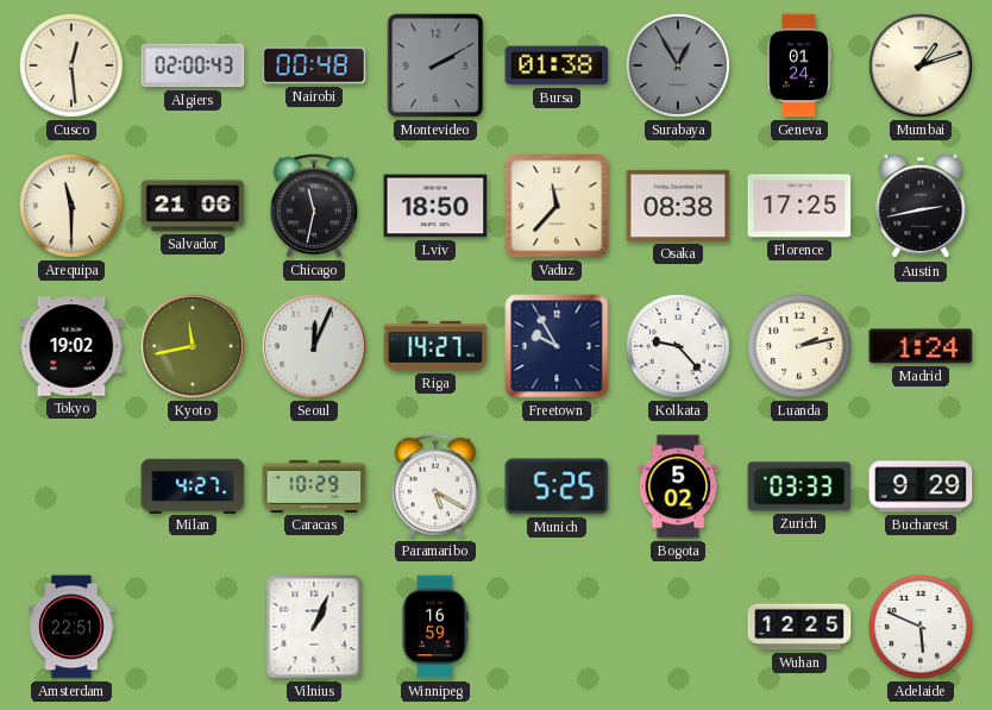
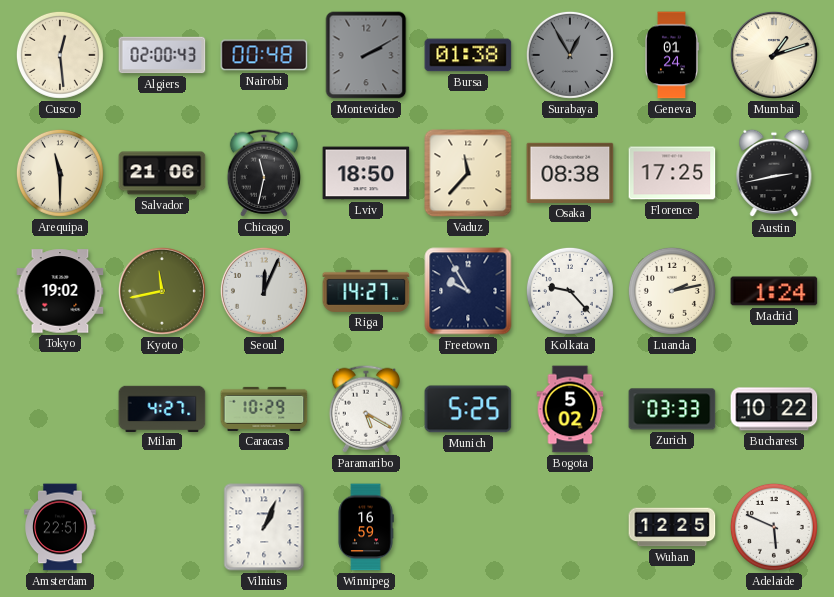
Bucharest: 9:29 -> 10:22 (774, 409)
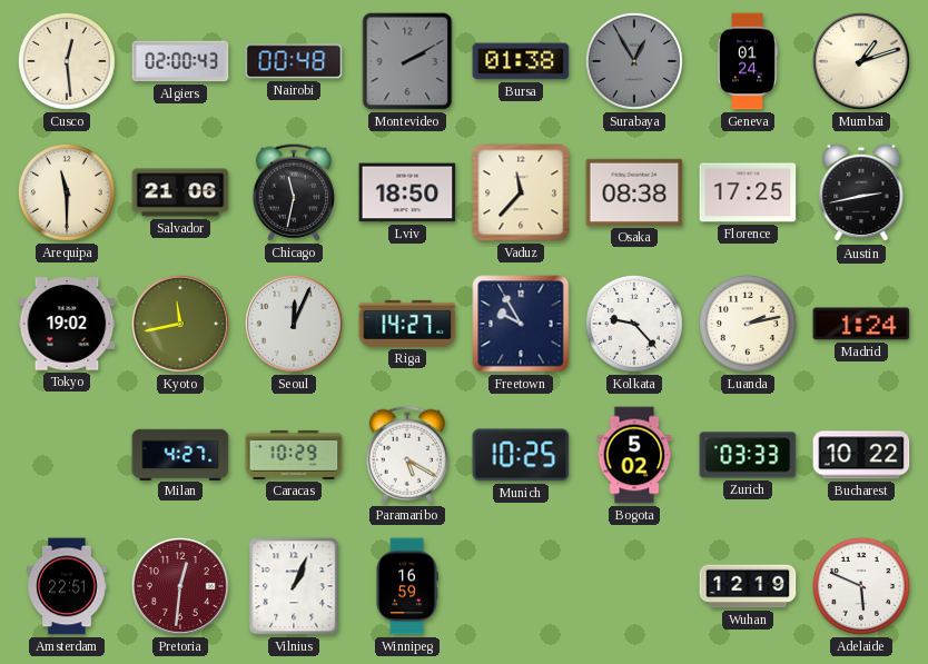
Munich: 5:25 -> 10:25 (521, 455)
Pretoria: none -> 12:31 (180, 586)
Wuhan: 12:25 -> 12:19 (748, 586)
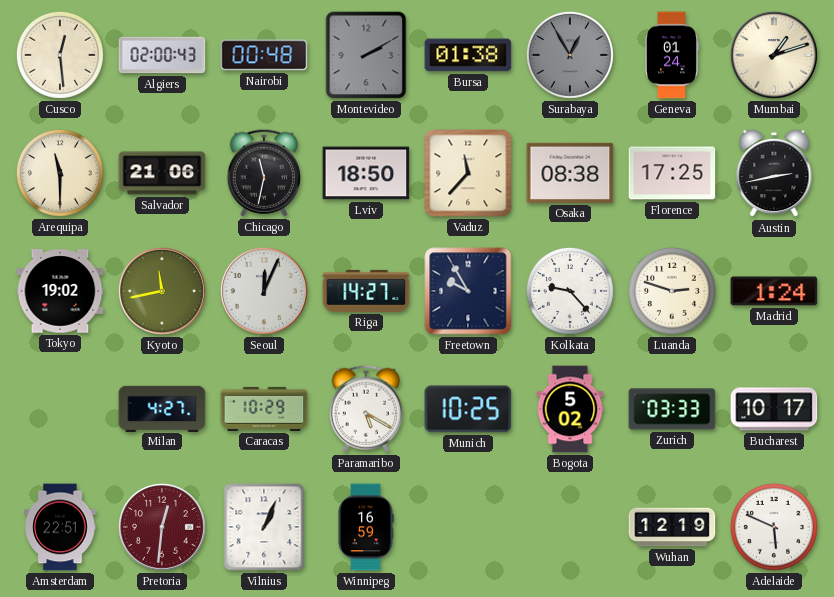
Luanda: 2:13 -> 2:48 (672, 291)
Bucharest: 10:22 -> 10:17 (774, 409)
